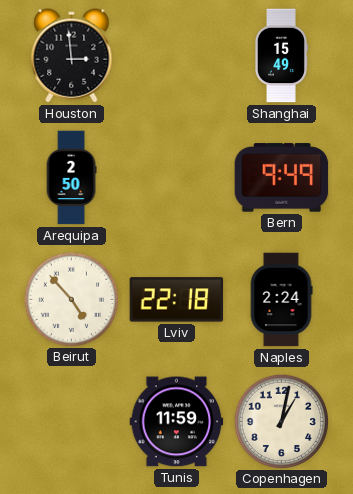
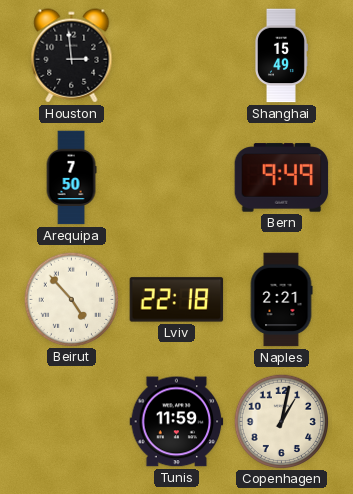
Arequipa: 2:50 -> 7:50 (71, 178)
Naples: 2:24 -> 2:21 (281, 300)
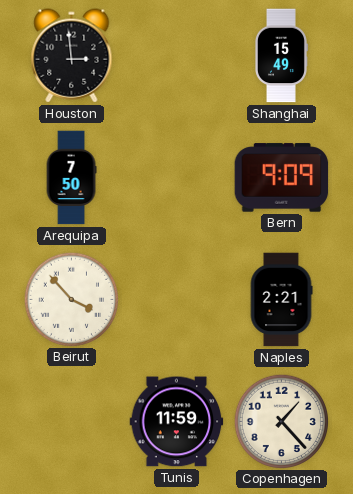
Bern: 9:49 -> 9:09 (282, 178)
Beirut: 4:53 -> 3:53 (71, 299)
Lviv: 22:18 -> none (177, 300)
Copenhagen: 1:02 -> 1:23 (281, 421)
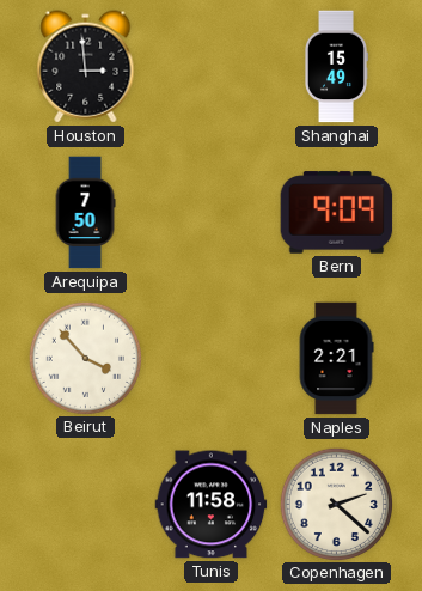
Tunis: 11:59 -> 11:58 (212, 505)
Copenhagen: 1:23 -> 2:22 (336, 504)
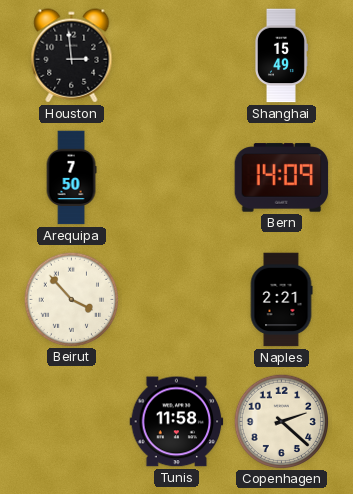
Bern: 9:09 -> 14:09 (282, 178)
